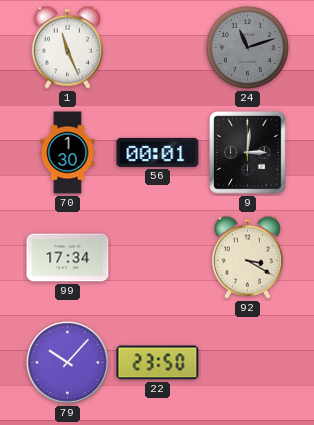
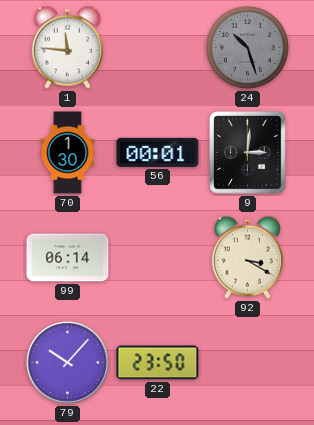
1: 11:26 -> 11:46 (67, 47)
24: 11:12 -> 10:27 (247, 47)
99: 17:34 -> 06:14 (68, 258)
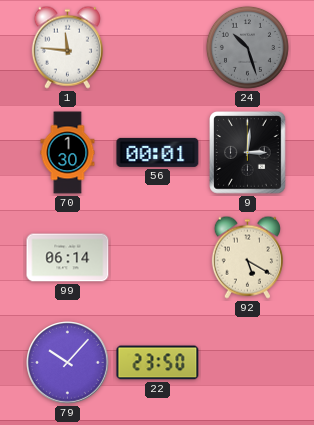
92: 3:20 -> 5:20 (247, 257)
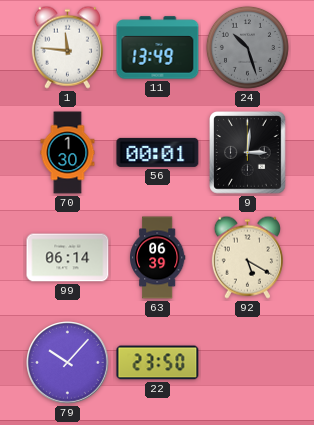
11: none -> 13:49 (158, 48)
63: none -> 06:39 (158, 258)
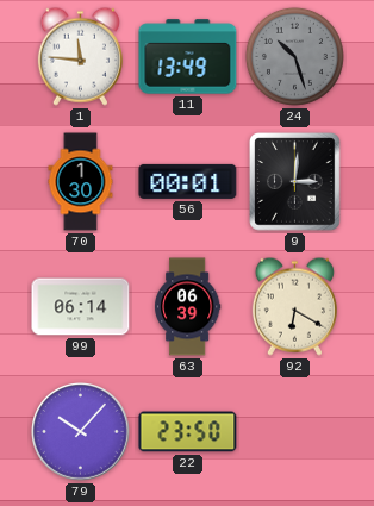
92: 5:20 -> 6:20 (294, 306)
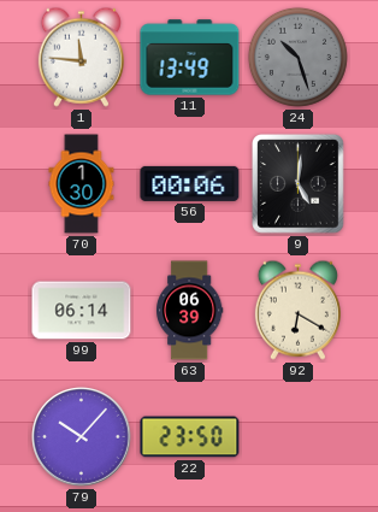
56: 00:01 -> 00:06 (190, 183)
9: 3:01 -> 5:01 (299, 184)
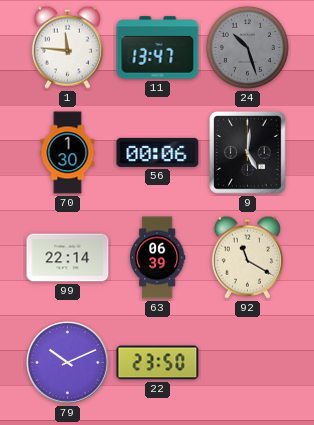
11: 13:49 -> 13:47 (158, 48)
99: 06:14 -> 22:14 (68, 258)
92: 6:20 -> 11:20 (247, 257)
79: 10:07 -> 10:11 (68, 363)
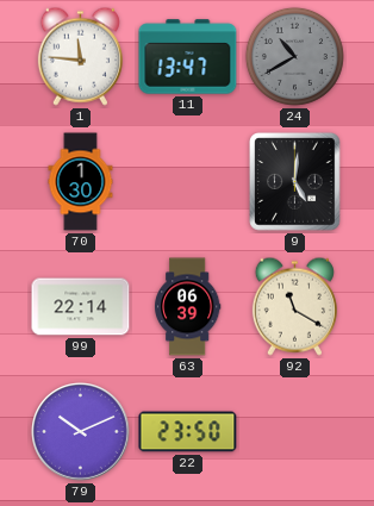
24: 10:27 -> 10:40 (294, 56)
56: 00:06 -> none (158, 152)
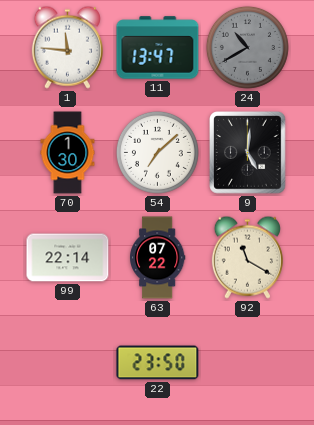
54: none -> 7:08 (157, 152)
63: 06:39 -> 07:22 (158, 258)
79: 10:11 -> none (81, 432)
